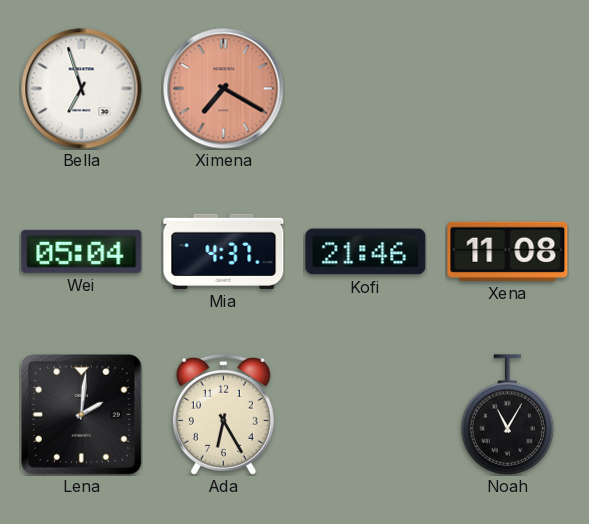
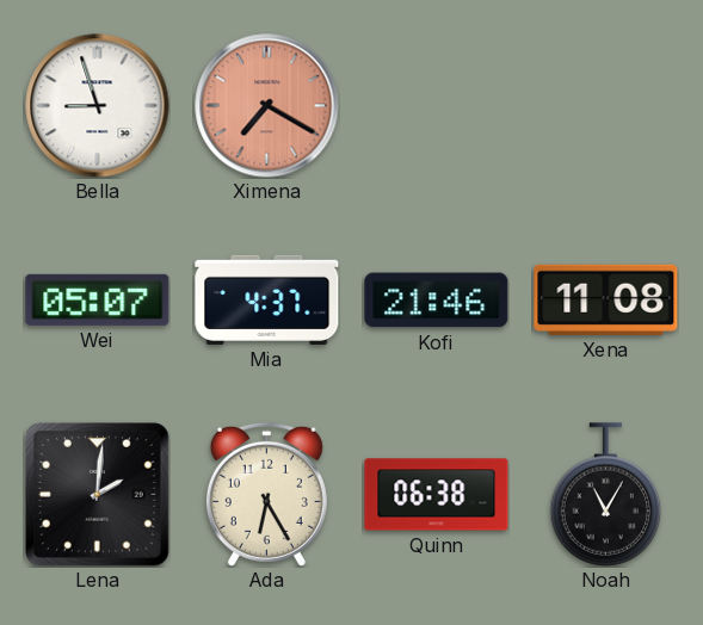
Bella: 6:57 -> 8:57 (98, 106)
Wei: 05:04 -> 05:07 (98, 299)
Quinn: none -> 06:38 (437, 495)
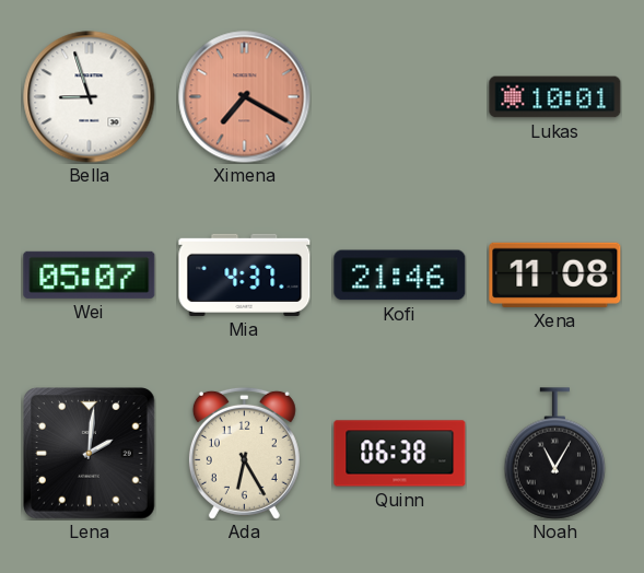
Lukas: none -> 10:01 (555, 97)
